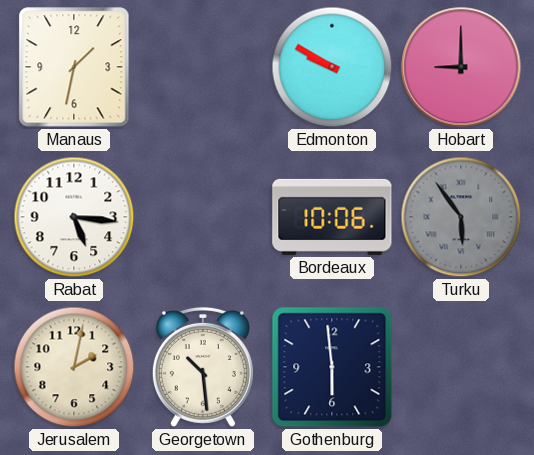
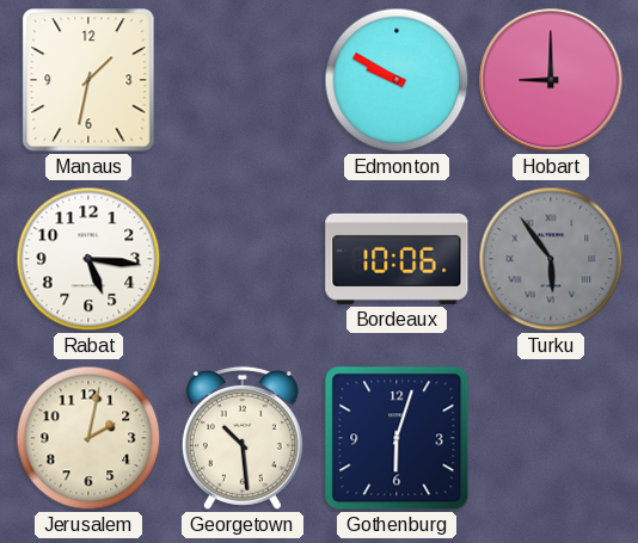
Gothenburg: 5:59 -> 6:03 (397, 438)
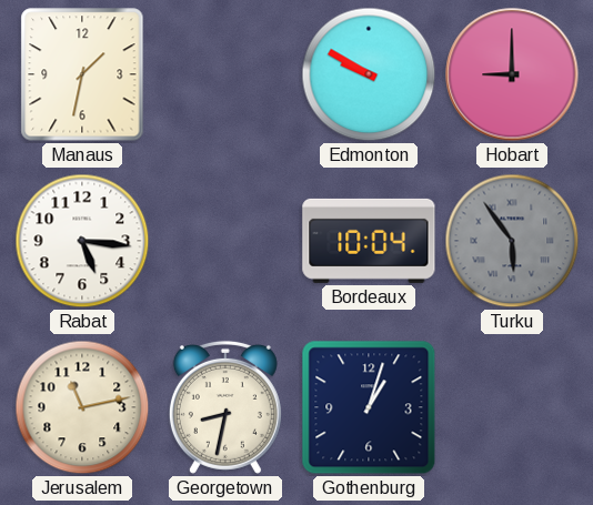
Bordeaux: 10:06 -> 10:04 (369, 241)
Jerusalem: 2:02 -> 11:13 (82, 407)
Georgetown: 10:29 -> 8:32 (225, 407)
Gothenburg: 6:03 -> 1:03 (369, 407)
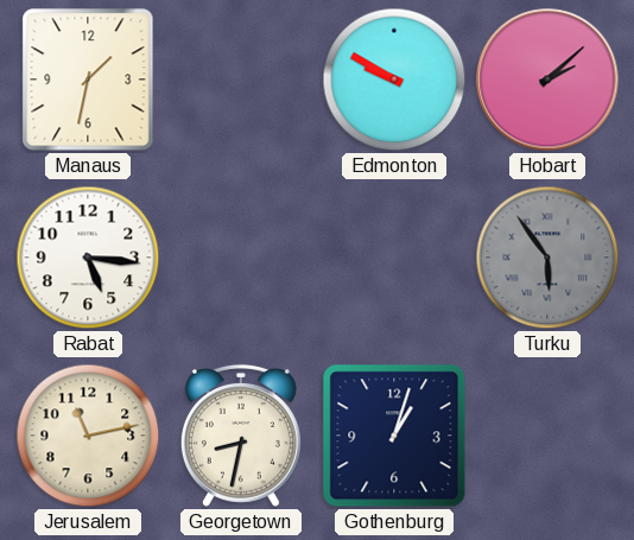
Hobart: 9:00 -> 2:08 (547, 80)
Bordeaux: 10:04 -> none (369, 241)
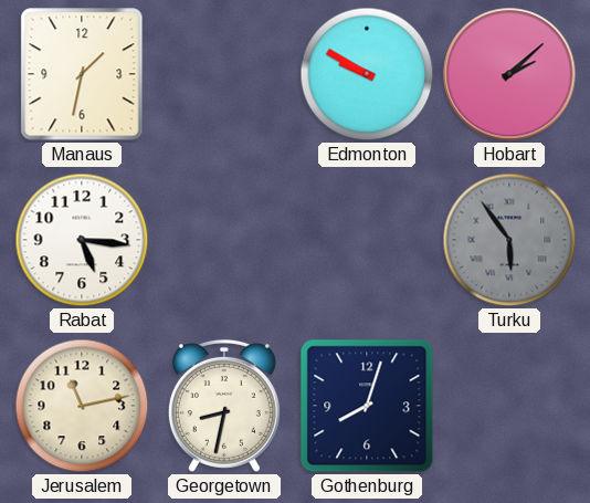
Gothenburg: 1:03 -> 8:03 (367, 406)
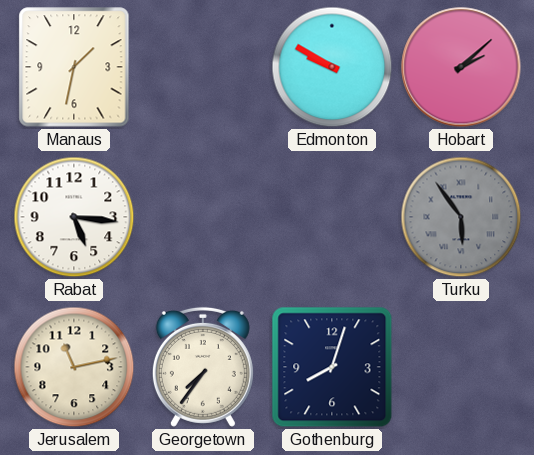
Georgetown: 8:32 -> 7:36 (203, 367)
